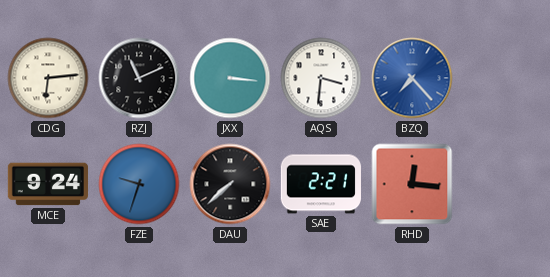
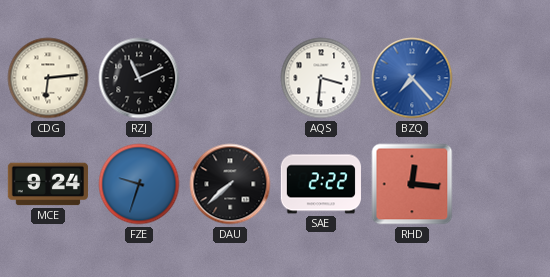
JXX: 3:16 -> none (230, 78)
SAE: 2:21 -> 2:22 (321, 184)
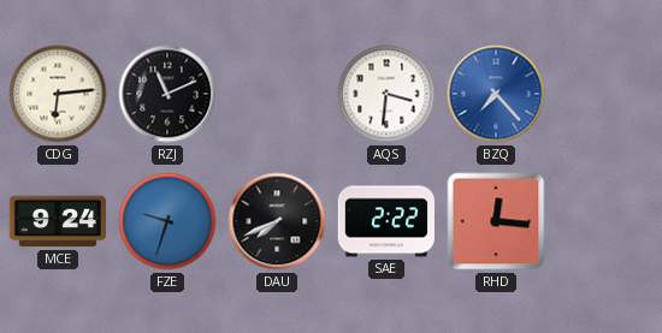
DAU: 7:38 -> 7:41 (277, 221)
